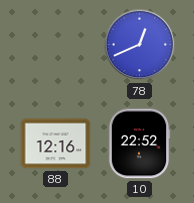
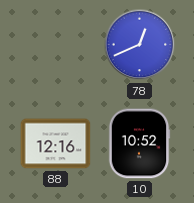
10: 22:52 -> 10:52 (139, 144)
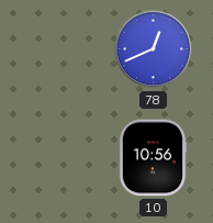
88: 12:16 -> none (56, 144)
10: 10:52 -> 10:56 (153, 158)
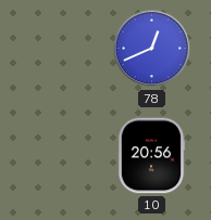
10: 10:56 -> 20:56 (151, 156)
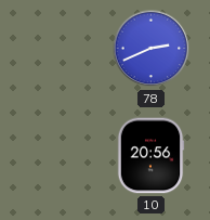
78: 12:41 -> 2:41 (152, 49)
